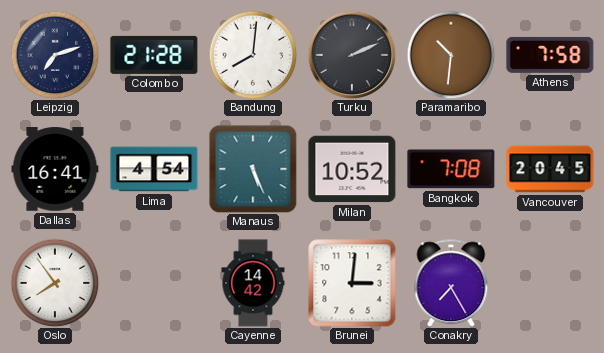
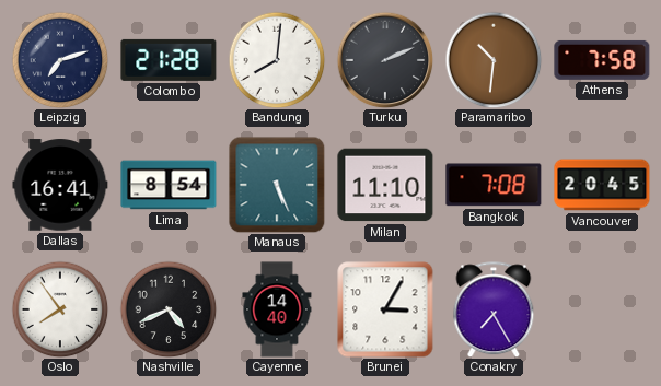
Lima: 4:54 -> 8:54 (169, 185)
Milan: 10:52 -> 11:10 (385, 185)
Nashville: none -> 4:41 (169, 309)
Cayenne: 14:42 -> 14:40 (277, 309)
Brunei: 3:01 -> 3:05 (385, 309)
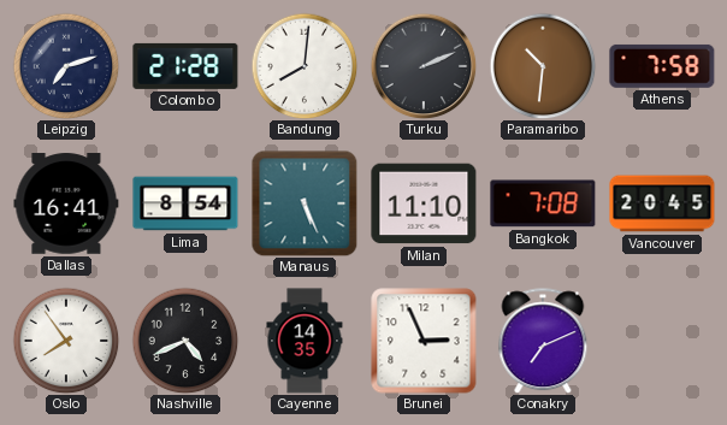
Cayenne: 14:40 -> 14:35 (305, 341)
Brunei: 3:05 -> 2:56 (424, 341)
Conakry: 7:25 -> 7:11 (543, 341)
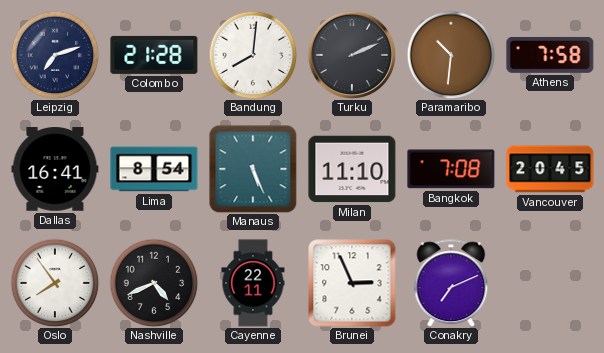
Cayenne: 14:35 -> 22:11 (253, 283)
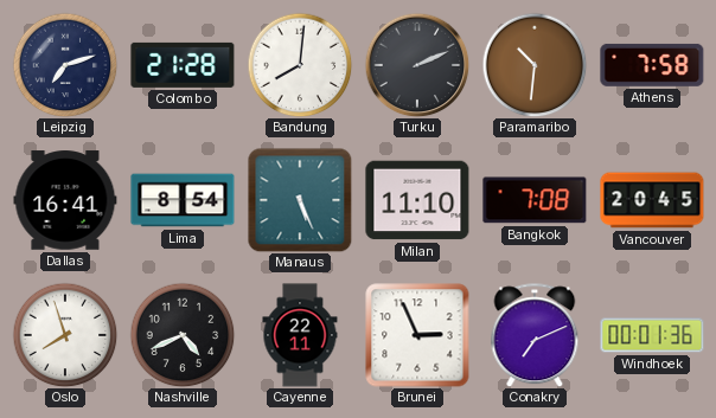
Oslo: 7:54 -> 7:57 (65, 335)
Windhoek: none -> 00:01 (652, 335)
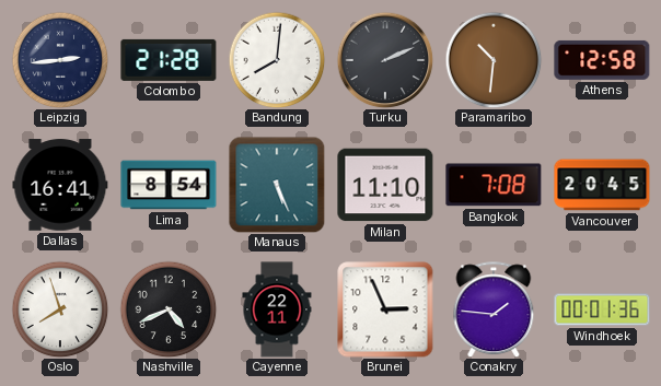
Leipzig: 7:12 -> 2:44 (60, 60)
Athens: 7:58 -> 12:58 (602, 60)
Conakry: 7:11 -> 1:46 (494, 309)
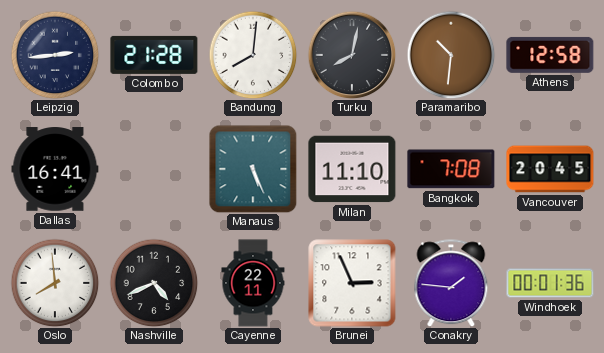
Turku: 2:11 -> 8:02 (352, 55)
Lima: 8:54 -> none (169, 185)
Oslo: 7:57 -> 7:59 (55, 283)
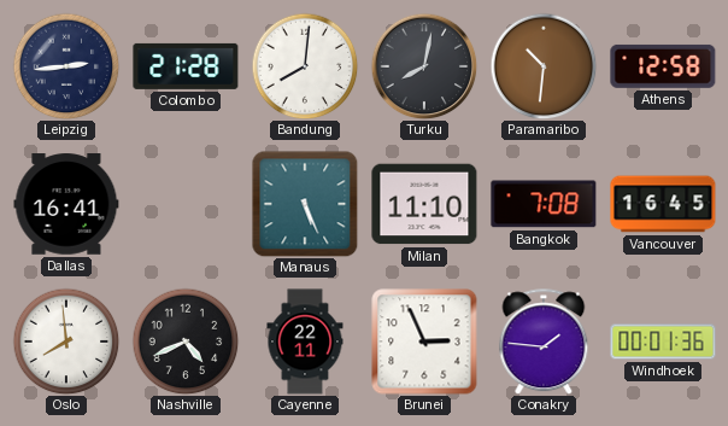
Vancouver: 20:45 -> 16:45 (663, 204)
